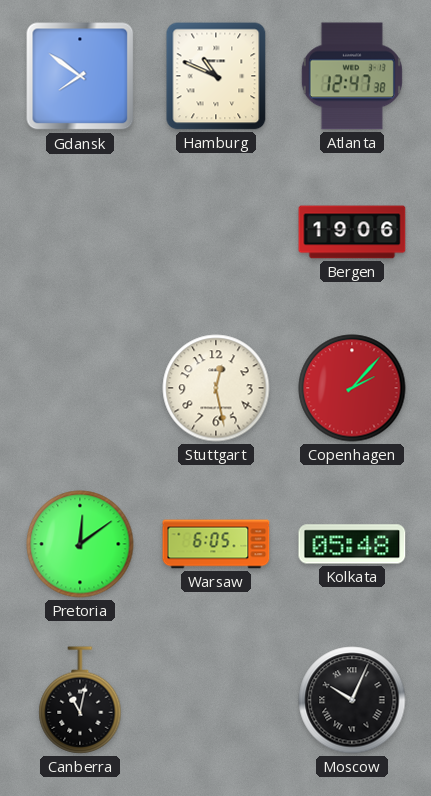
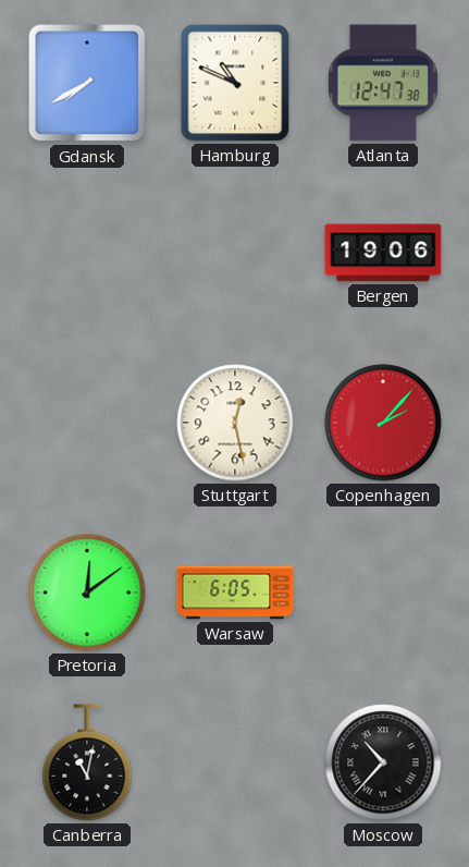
Gdansk: 7:51 -> 7:40 (87, 83)
Kolkata: 05:48 -> none (352, 544)
Moscow: 10:04 -> 10:37 (383, 762)
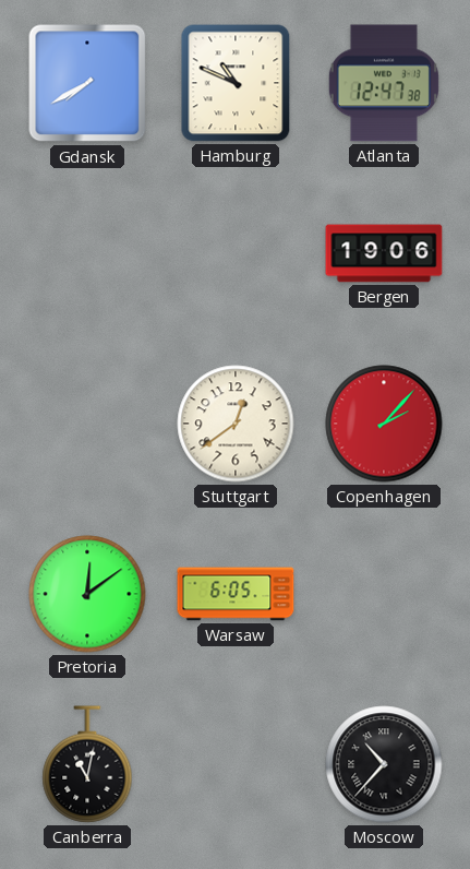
Stuttgart: 12:28 -> 12:39 (236, 424)
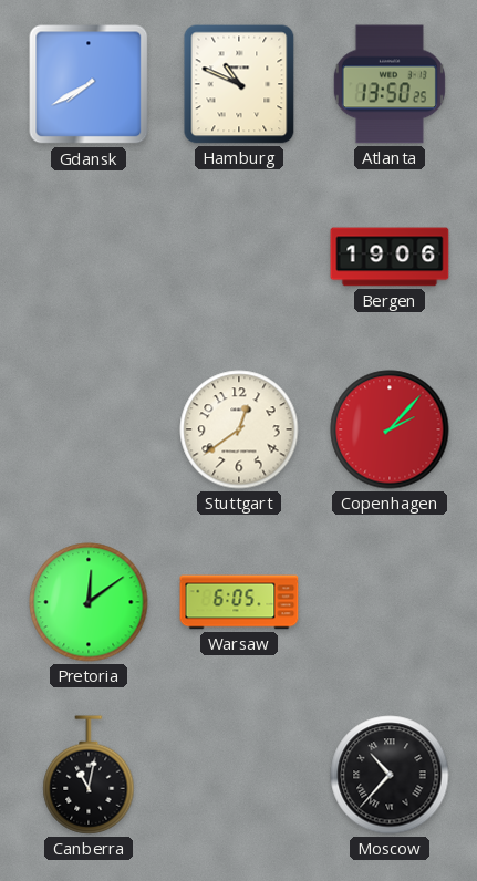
Atlanta: 12:47 -> 13:50 (390, 84)
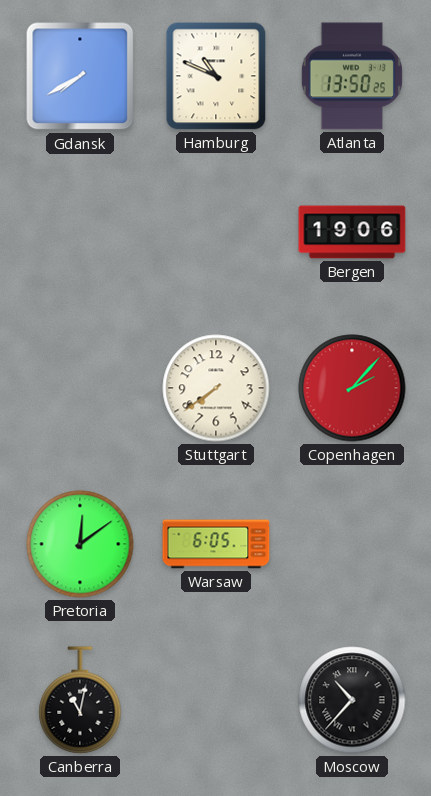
Stuttgart: 12:39 -> 7:39 (216, 388)
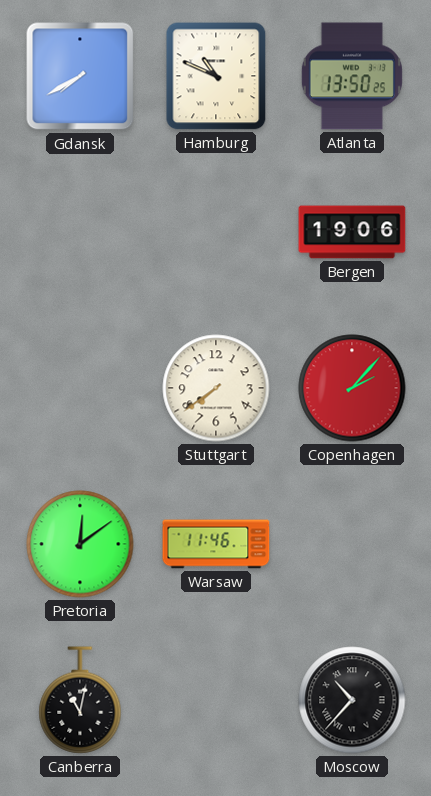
Warsaw: 6:05 -> 11:46 (216, 544)
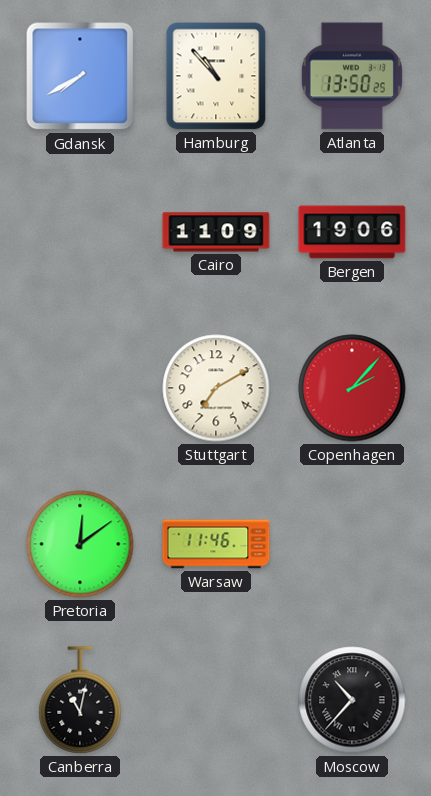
Hamburg: 10:49 -> 10:53 (216, 76)
Cairo: none -> 11:09 (216, 232)
Stuttgart: 7:39 -> 7:10 (216, 388)
